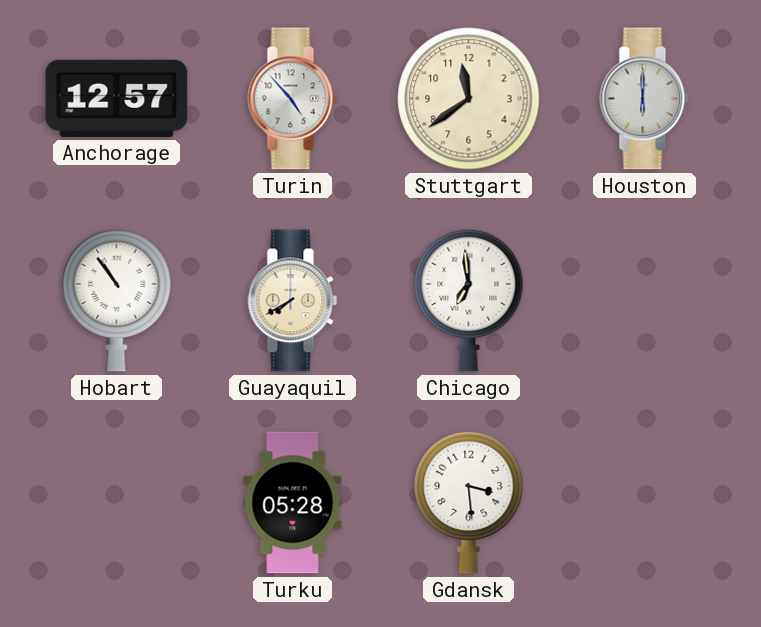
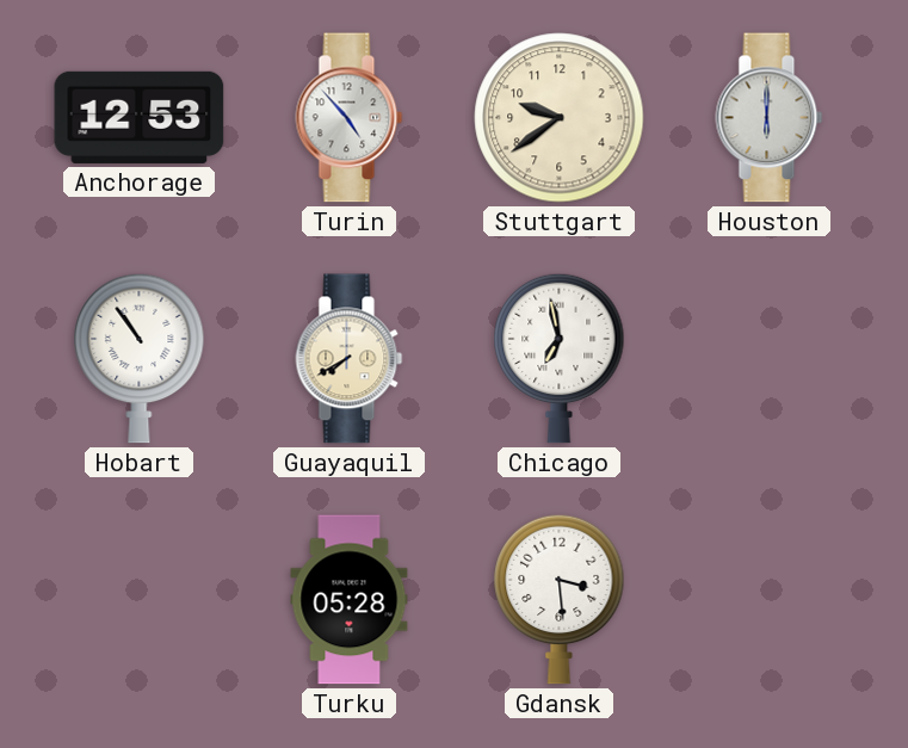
Anchorage: 12:57 -> 12:53 (140, 117)
Stuttgart: 11:39 -> 9:39 (560, 118)
Chicago: 6:59 -> 6:58 (560, 358)
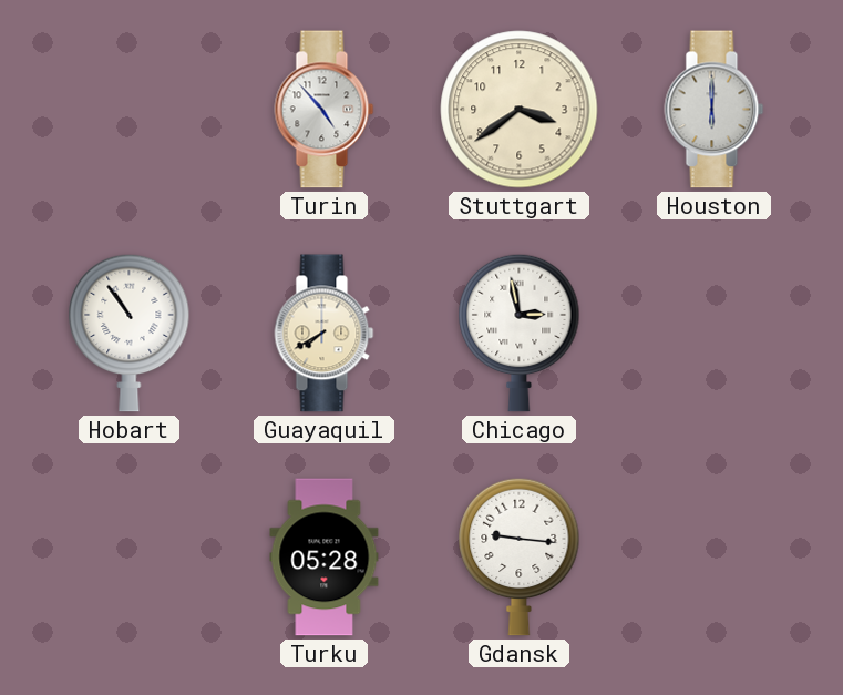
Anchorage: 12:53 -> none (140, 117)
Stuttgart: 9:39 -> 3:39 (520, 110)
Chicago: 6:58 -> 2:58 (520, 333)
Gdansk: 3:29 -> 9:16 (520, 556)
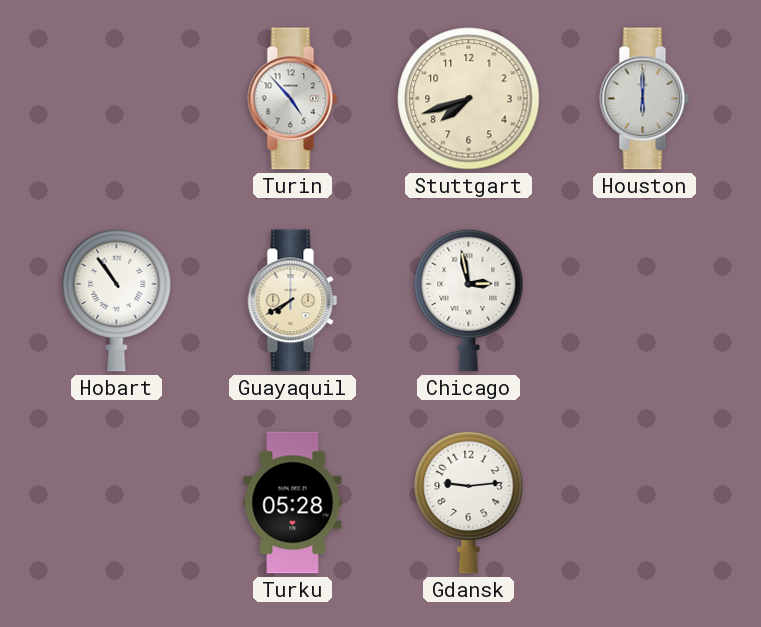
Stuttgart: 3:39 -> 7:42 (469, 99)
Gdansk: 9:16 -> 9:14 (469, 502)
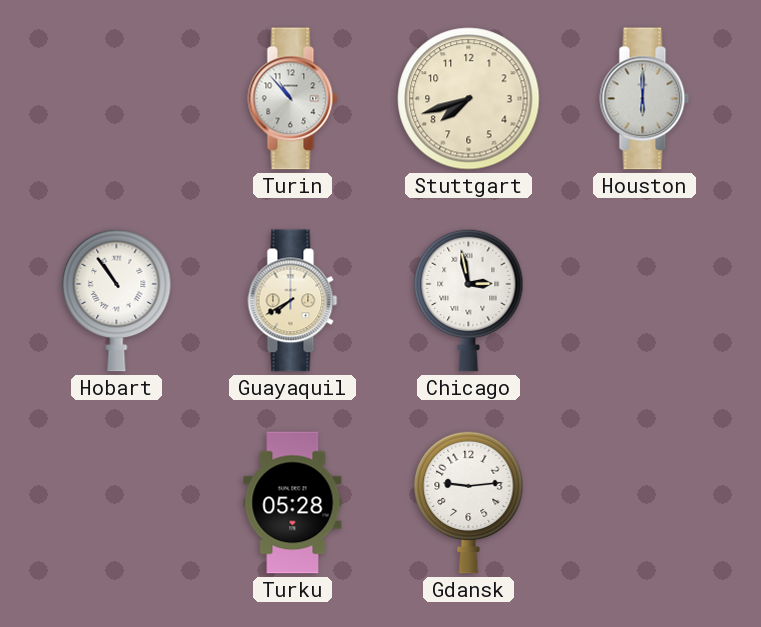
Turin: 4:53 -> 10:53 (293, 99)
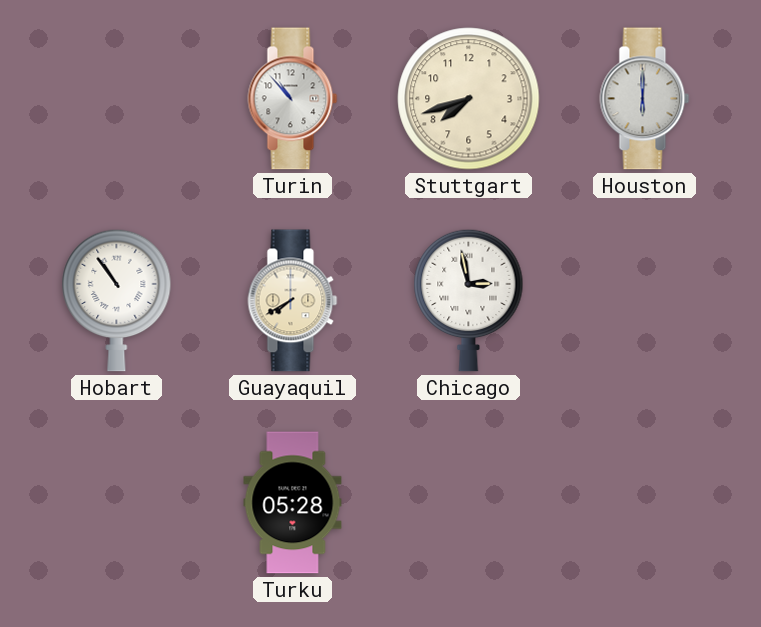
Gdansk: 9:14 -> none (469, 502)
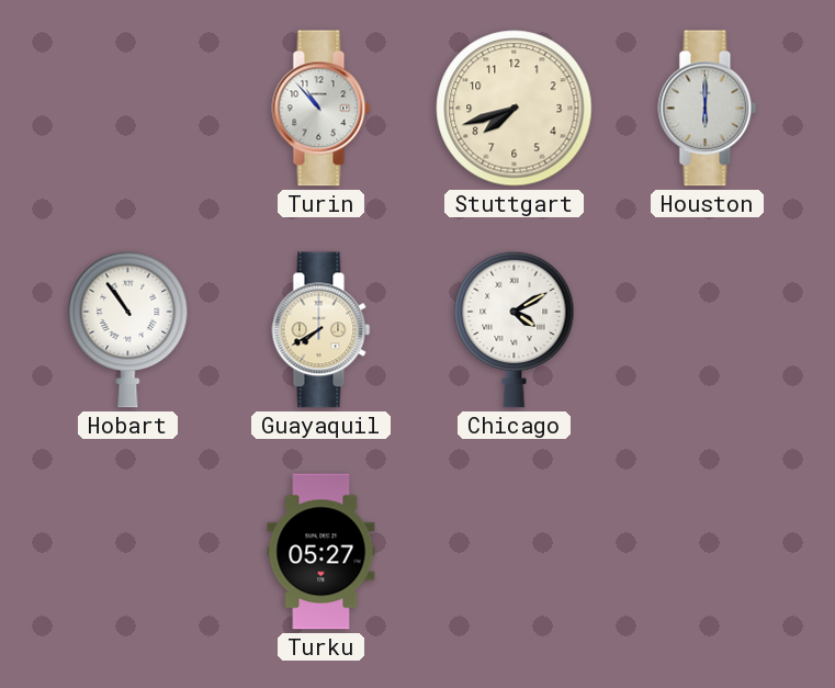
Chicago: 2:58 -> 4:10 (515, 329)
Turku: 05:28 -> 05:27 (321, 552)
